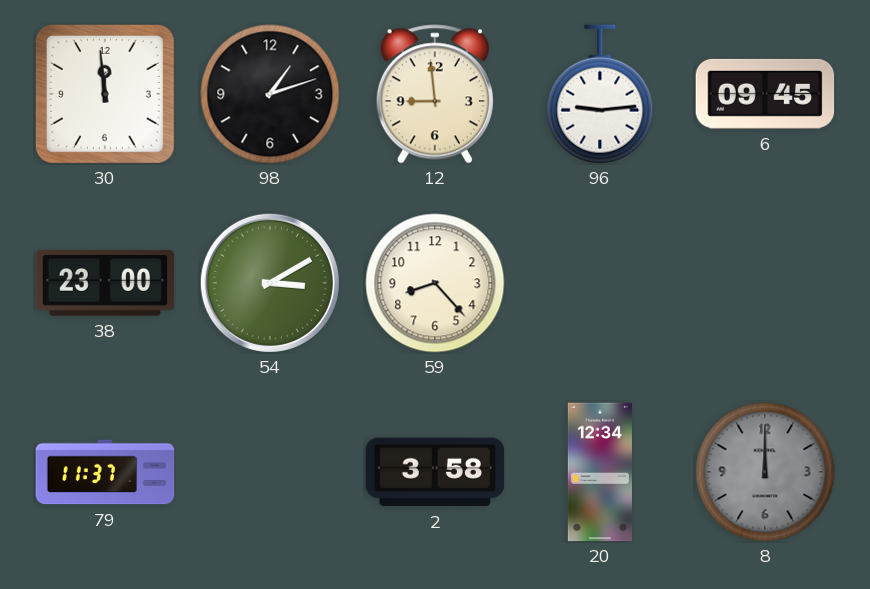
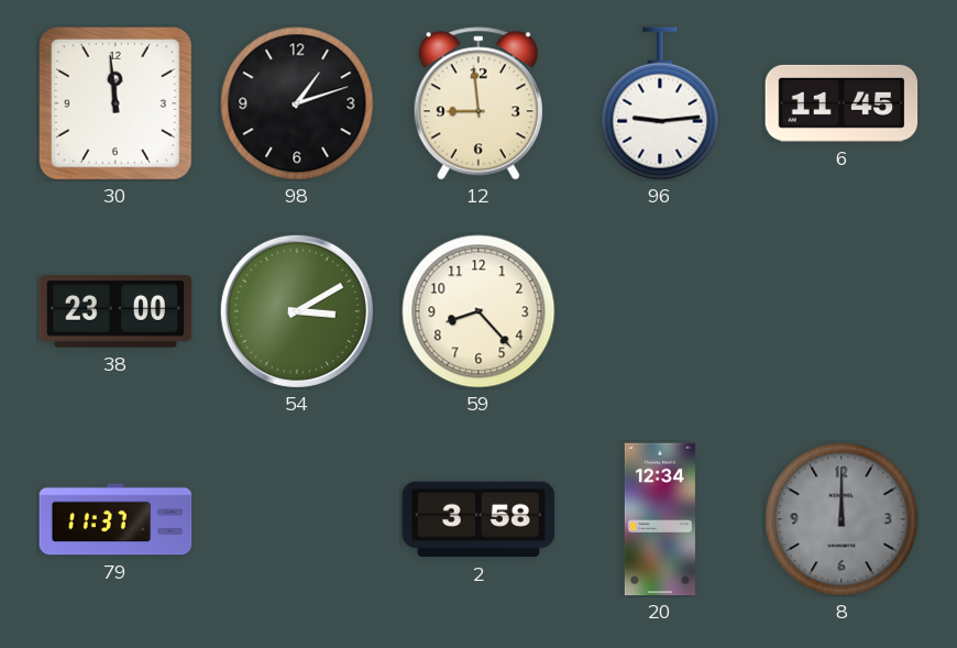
6: 09:45 -> 11:45 (842, 103)
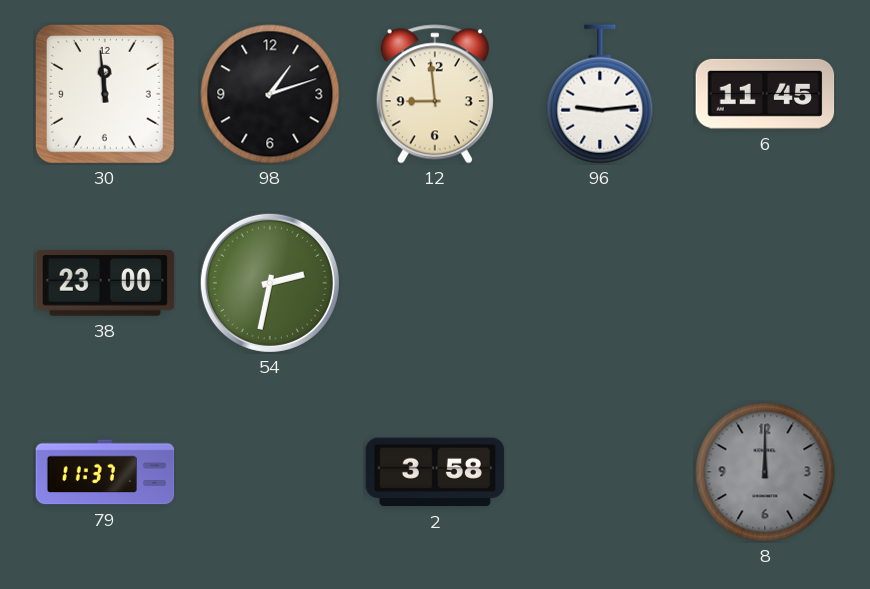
54: 3:10 -> 2:32 (270, 283)
59: 8:23 -> none (479, 311)
20: 12:34 -> none (660, 519)
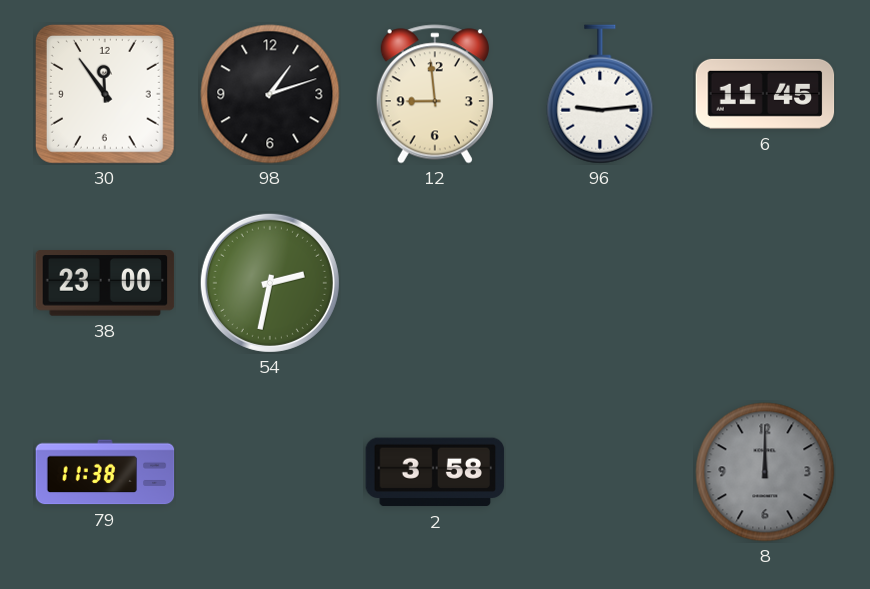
30: 11:59 -> 11:54 (105, 94)
79: 11:37 -> 11:38 (105, 472)
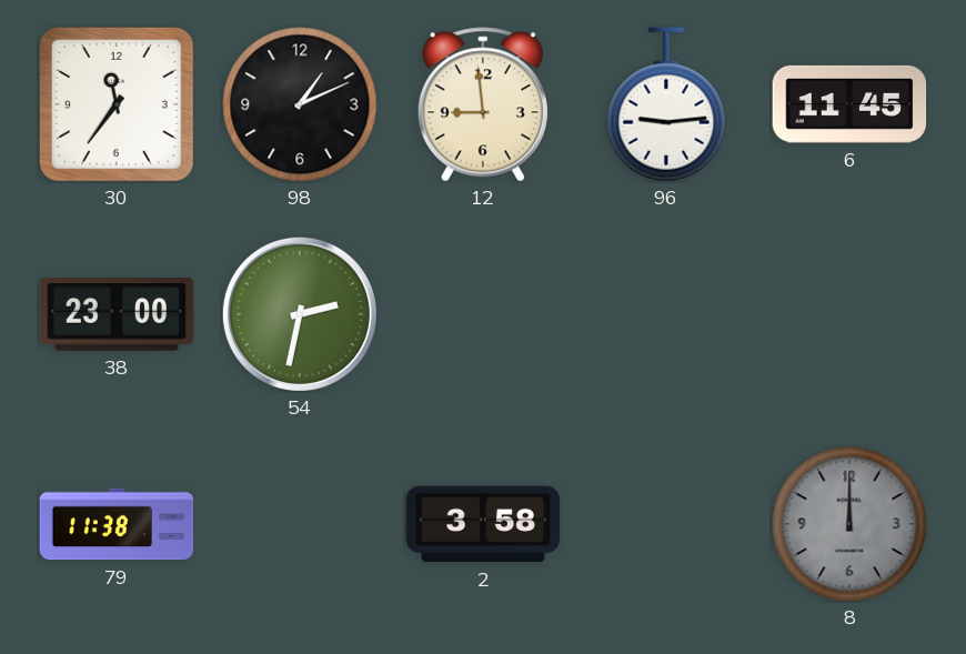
30: 11:54 -> 11:36 (117, 104)
98: 1:12 -> 1:11 (300, 104)
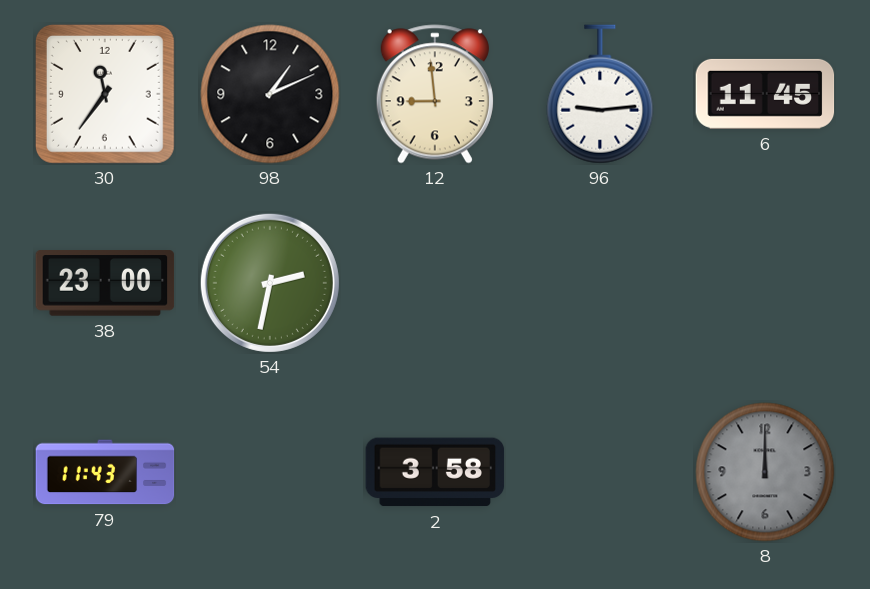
79: 11:38 -> 11:43 (105, 472)
